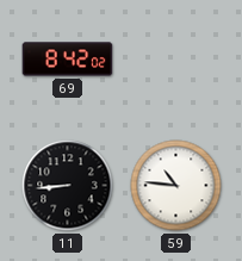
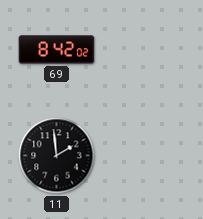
11: 8:44 -> 1:59 (57, 156)
59: 10:46 -> none (176, 186)
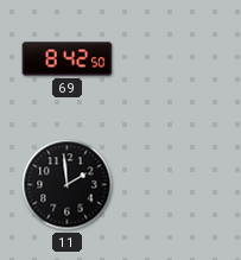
69: 8:42:02 -> 8:42:50 (68, 59)
